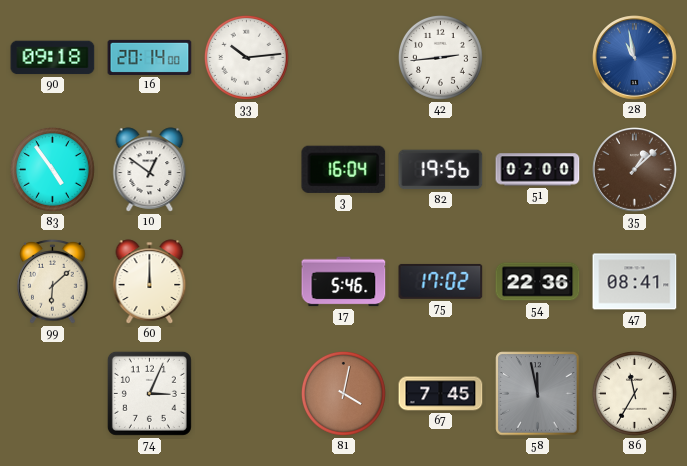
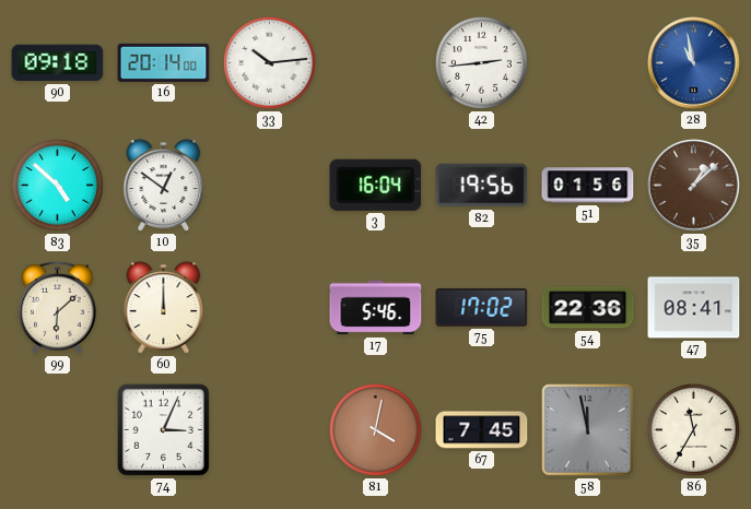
83: 4:54 -> 4:52 (57, 185)
51: 02:00 -> 01:56 (588, 186)
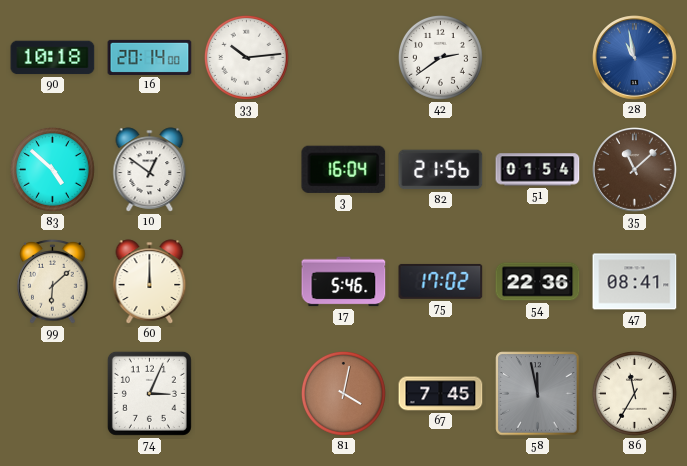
90: 09:18 -> 10:18 (53, 58)
42: 2:44 -> 2:39 (440, 57)
82: 19:56 -> 21:56 (441, 170)
51: 01:56 -> 01:54 (538, 170)
35: 1:08 -> 11:08 (635, 170)
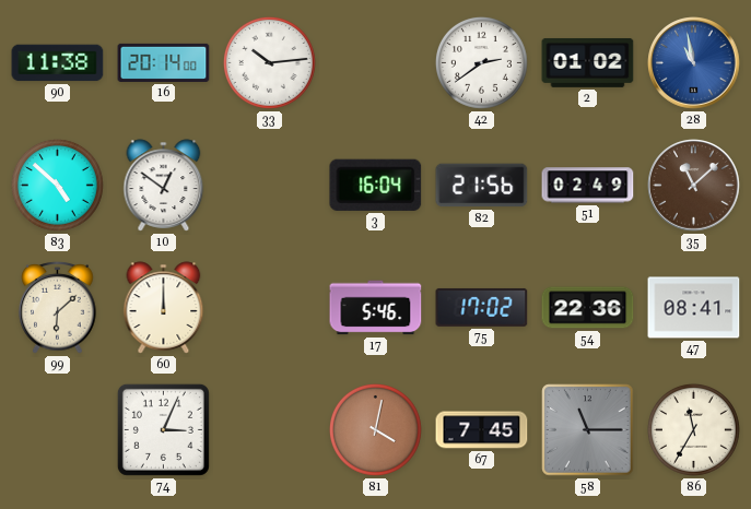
90: 10:18 -> 11:38 (58, 63)
2: none -> 01:02 (588, 62)
51: 01:54 -> 02:49 (588, 186)
58: 11:58 -> 11:15 (588, 430)
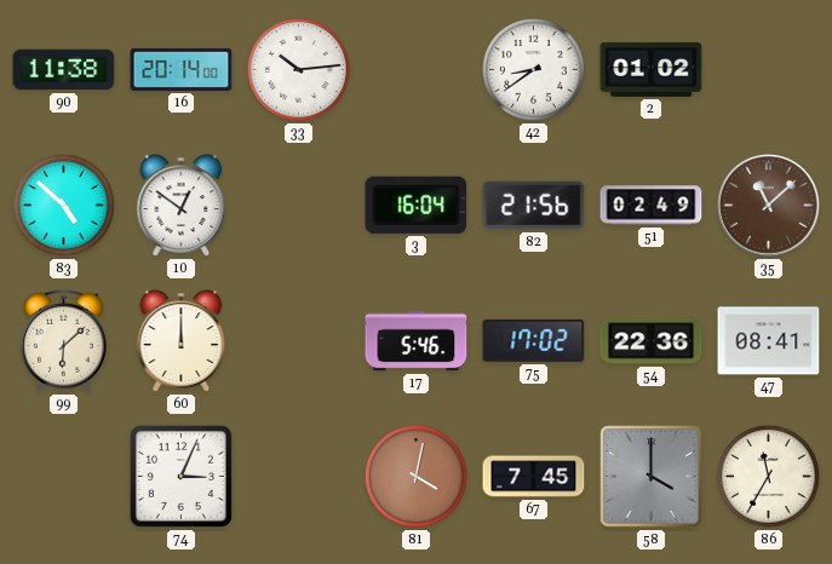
42: 2:39 -> 8:39 (533, 69)
28: 10:58 -> none (694, 63)
58: 11:15 -> 4:00 (652, 477)
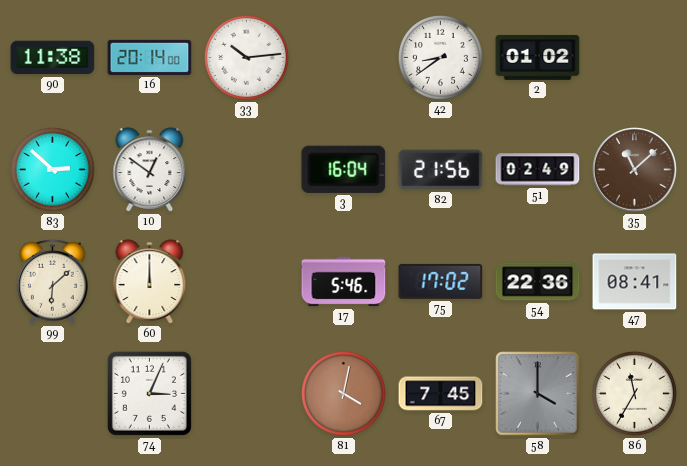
83: 4:52 -> 2:52 (52, 169)
